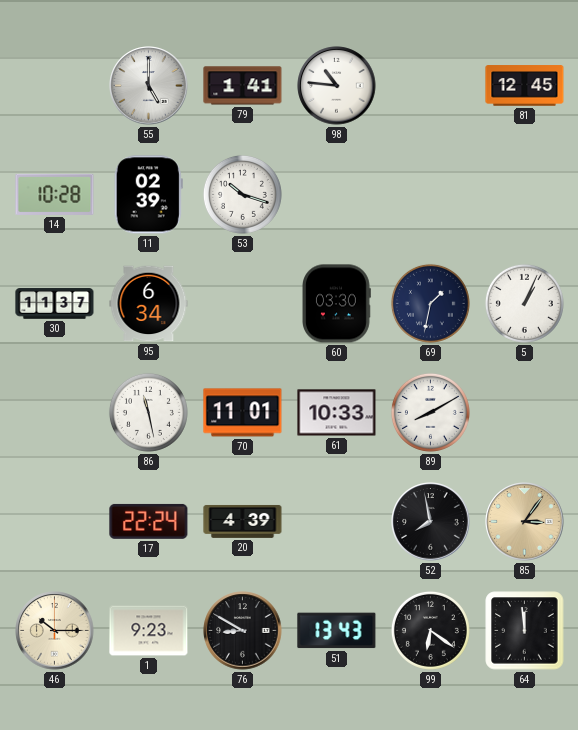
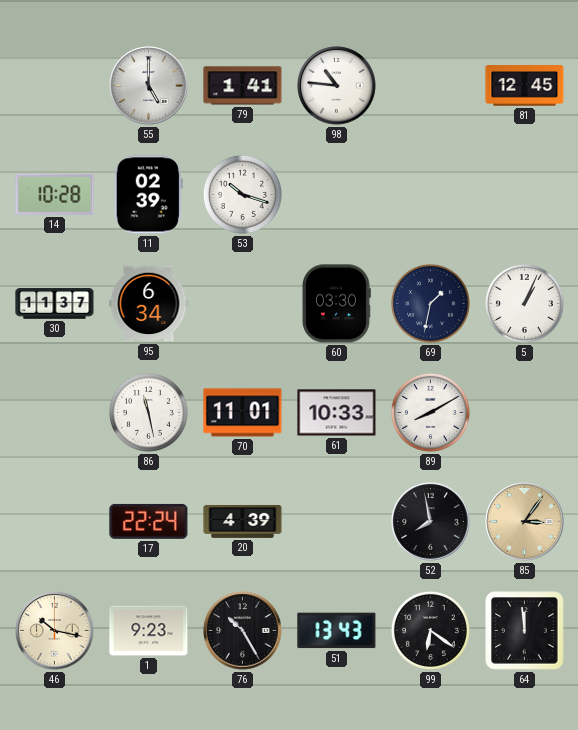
46: 10:15 -> 10:17 (55, 631)
76: 8:50 -> 10:25 (243, 631)
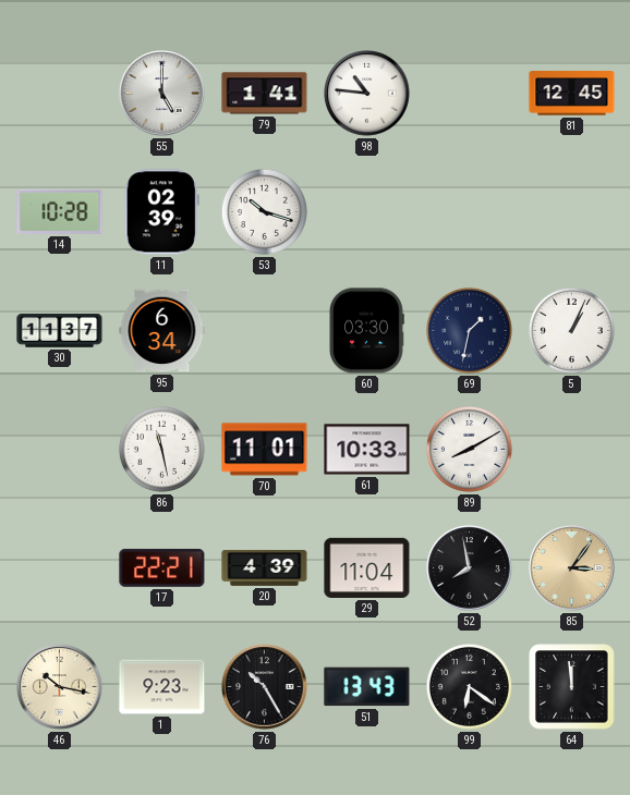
17: 22:24 -> 22:21 (162, 567)
29: none -> 11:04 (367, 567)
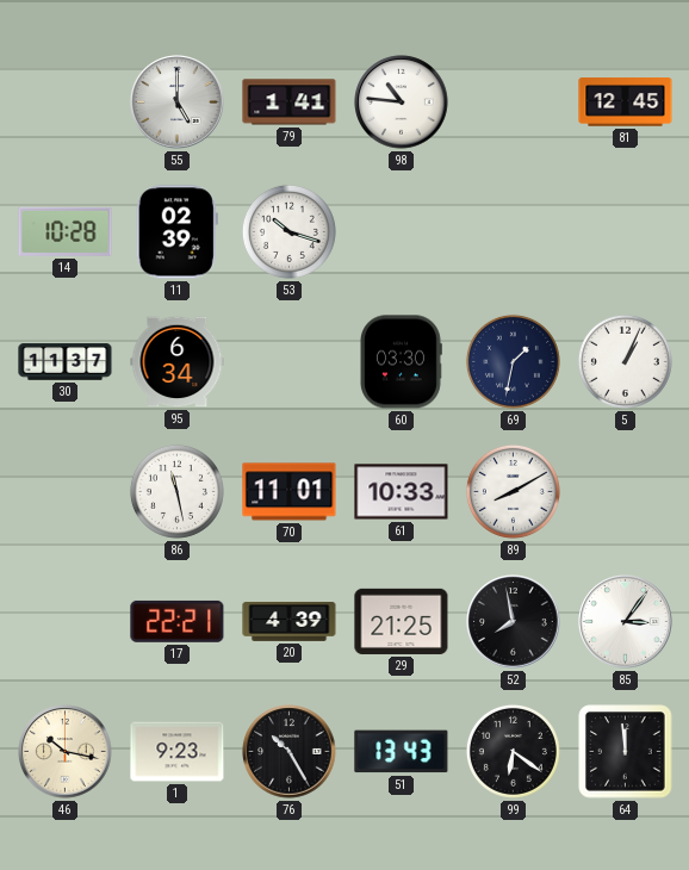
29: 11:04 -> 21:25 (402, 621)
85 dial: champagne -> white (626, 622)
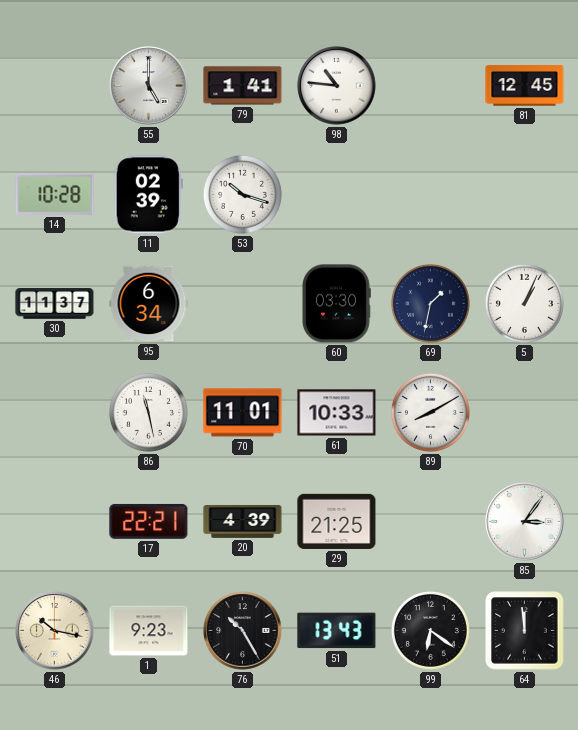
52: 7:58 -> none (514, 622)
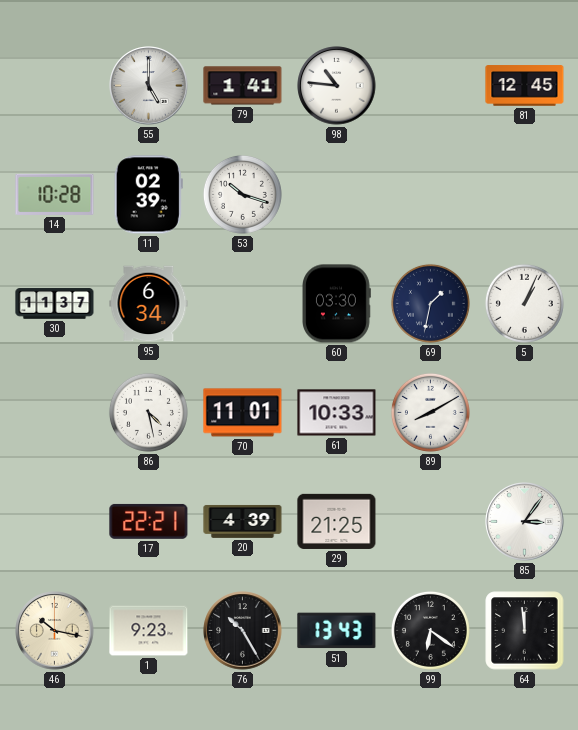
86: 11:28 -> 4:28 (148, 412)
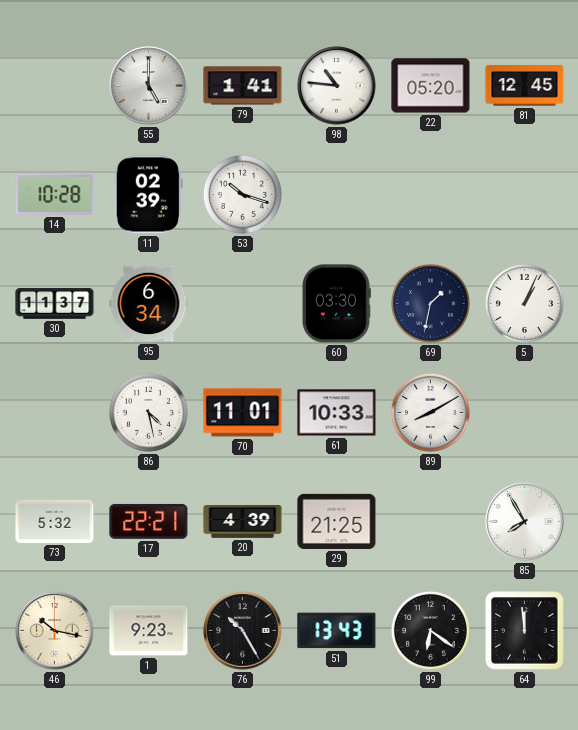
22: none -> 05:20 (431, 86)
73: none -> 5:32 (55, 521)
85: 3:06 -> 7:55 (525, 522)
